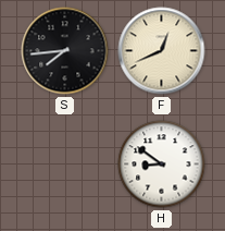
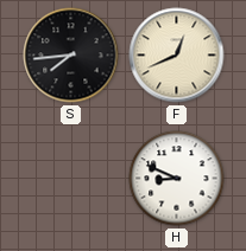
H: 8:51 -> 8:49 (177, 179)
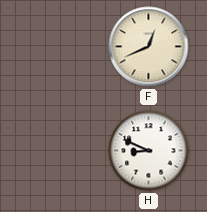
S: 7:44 -> none (71, 56)
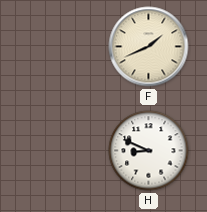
F: 12:41 -> 1:41 (149, 47)
